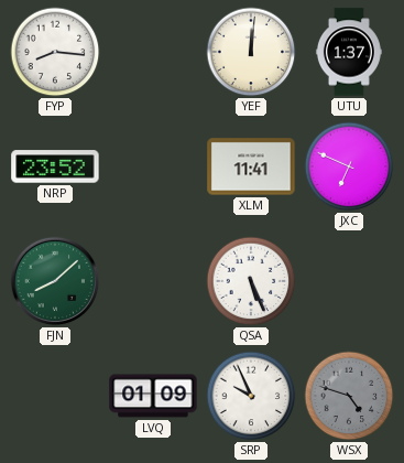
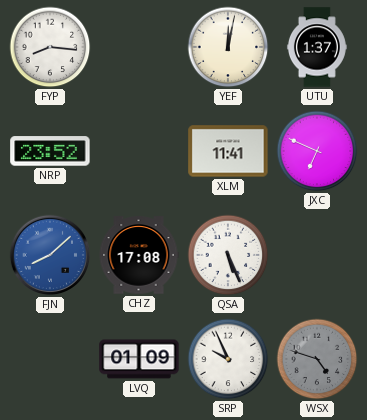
YEF: 12:01 -> 12:02 (228, 47)
FJN dial: green -> blue (50, 255)
CHZ: none -> 17:08 (139, 255)
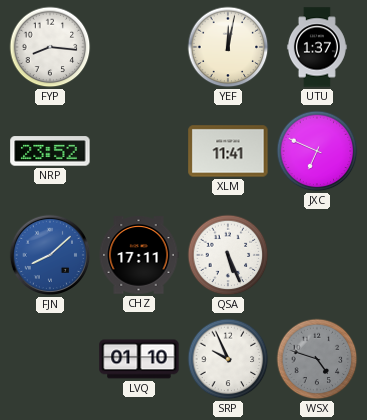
CHZ: 17:08 -> 17:11 (139, 255)
LVQ: 01:09 -> 01:10 (139, 359)
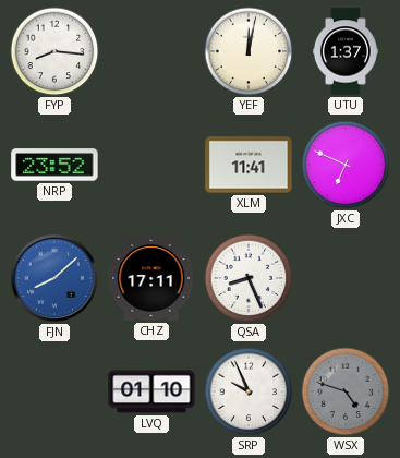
QSA: 5:26 -> 8:26 (249, 278)
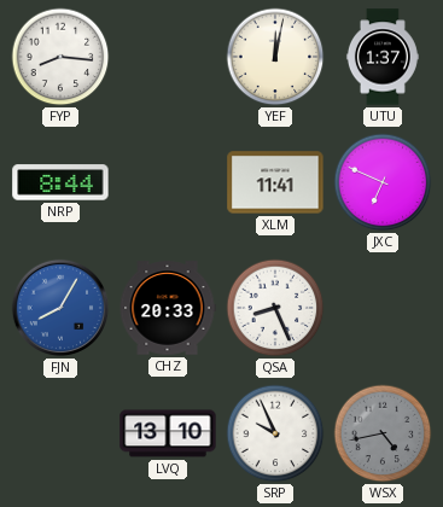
NRP: 23:52 -> 8:44 (60, 182)
FJN: 8:08 -> 8:05 (60, 308)
CHZ: 17:11 -> 20:33 (168, 308)
LVQ: 01:10 -> 13:10 (168, 433)
WSX: 4:48 -> 4:43 (383, 433)
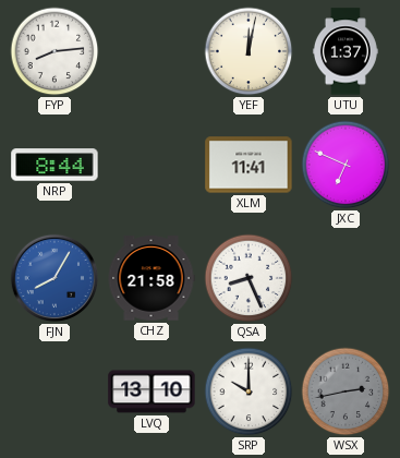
FYP: 8:16 -> 8:14 (54, 51)
CHZ: 20:33 -> 21:58 (151, 278)
SRP: 9:56 -> 10:00 (249, 391)
WSX: 4:43 -> 2:43 (346, 391)
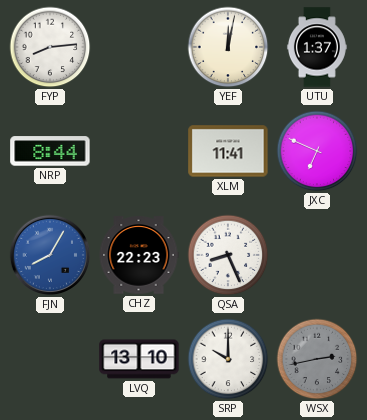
CHZ: 21:58 -> 22:23 (139, 255)
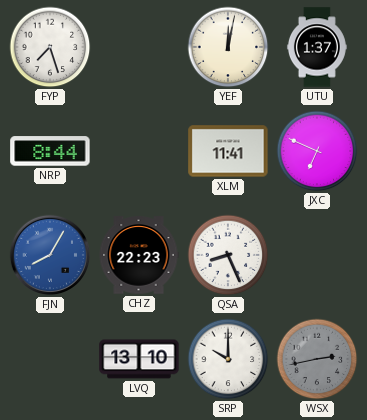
FYP: 8:14 -> 7:27 (50, 47)
